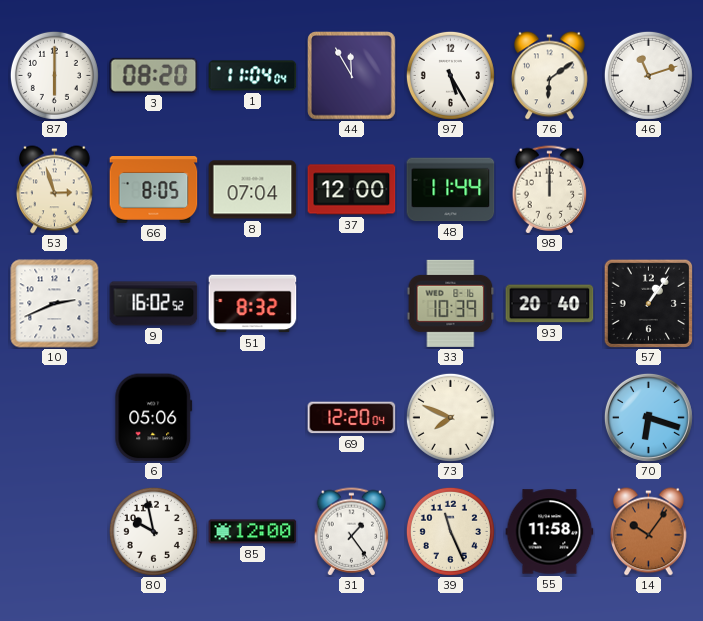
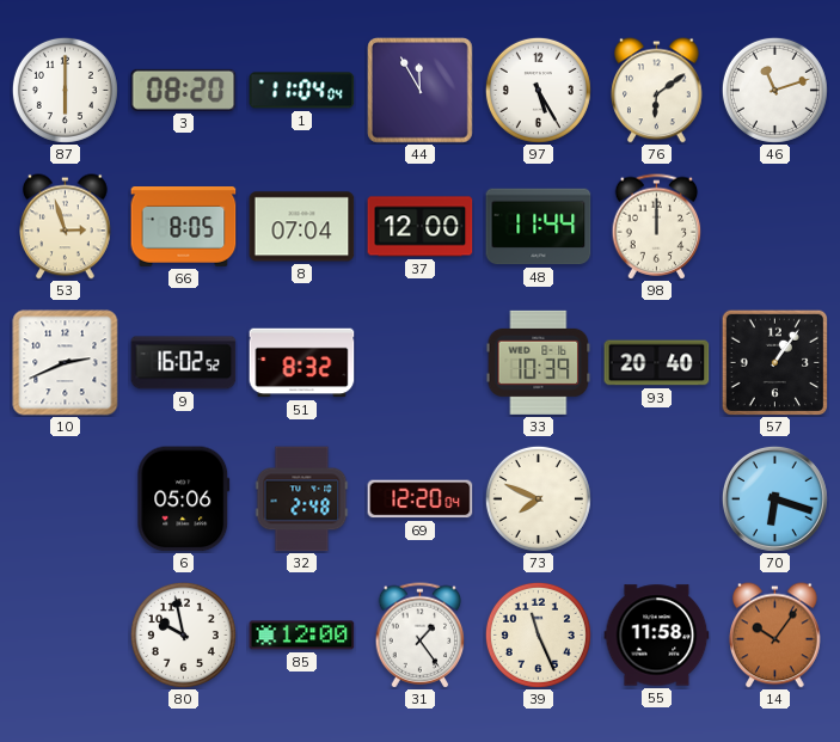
32: none -> 2:48 (302, 499)
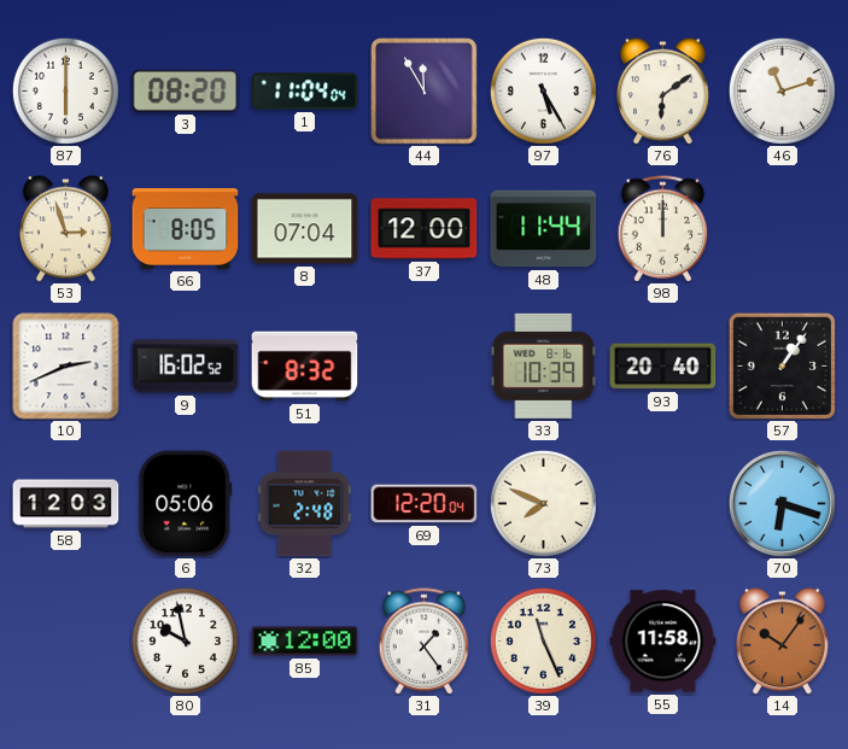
58: none -> 12:03 (66, 504)
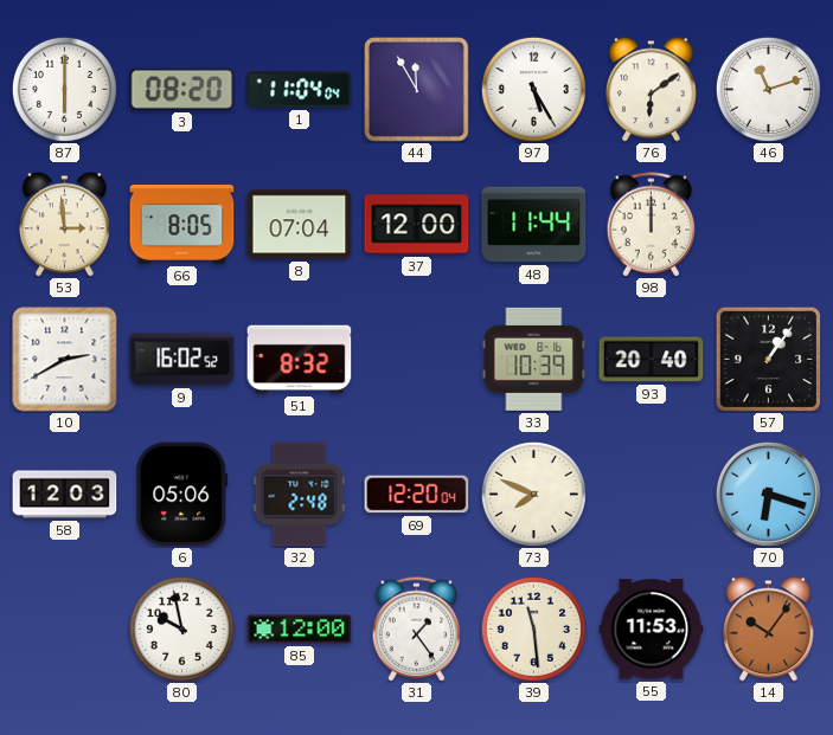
53: 2:57 -> 2:59 (65, 225)
10: 2:41 -> 2:40 (65, 360)
39: 11:26 -> 11:29 (533, 628)
55: 11:58 -> 11:53 (652, 630)
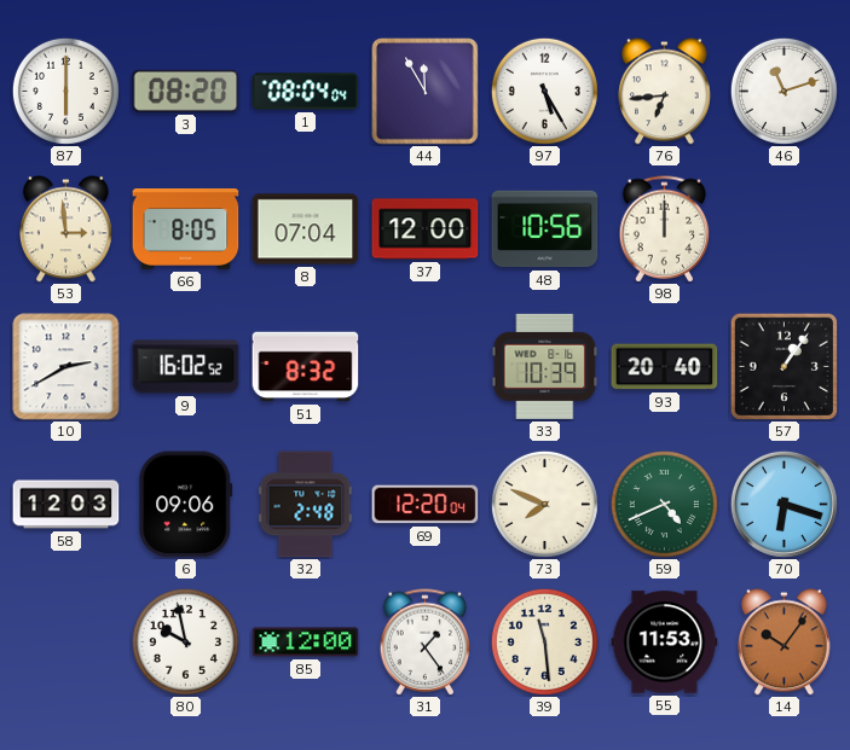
1: 11:04 -> 08:04 (306, 92)
76: 6:09 -> 6:44 (665, 92)
48: 11:44 -> 10:56 (545, 229)
6: 05:06 -> 09:06 (186, 505)
59: none -> 4:41 (664, 504)
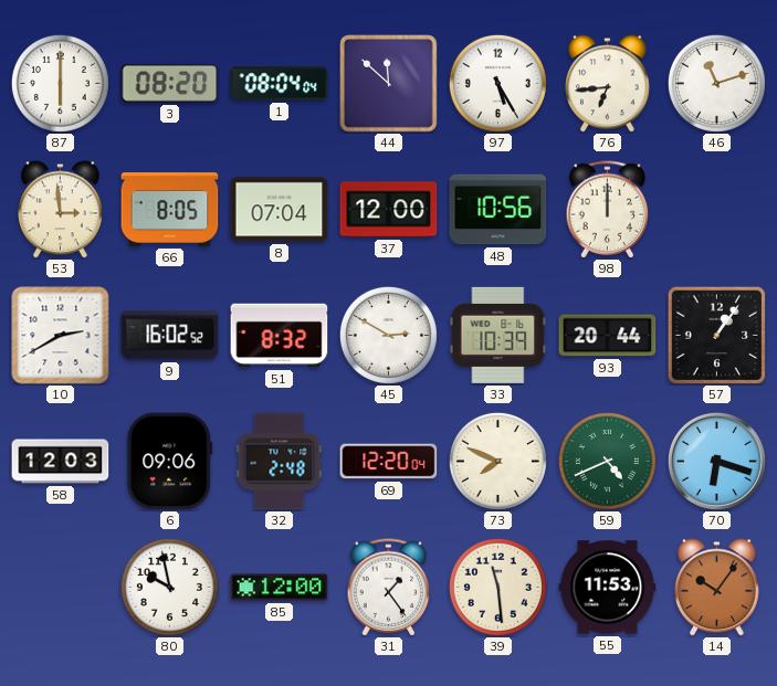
44: 11:55 -> 11:52 (389, 84)
45: none -> 2:50 (388, 335)
93: 20:40 -> 20:44 (608, 336)
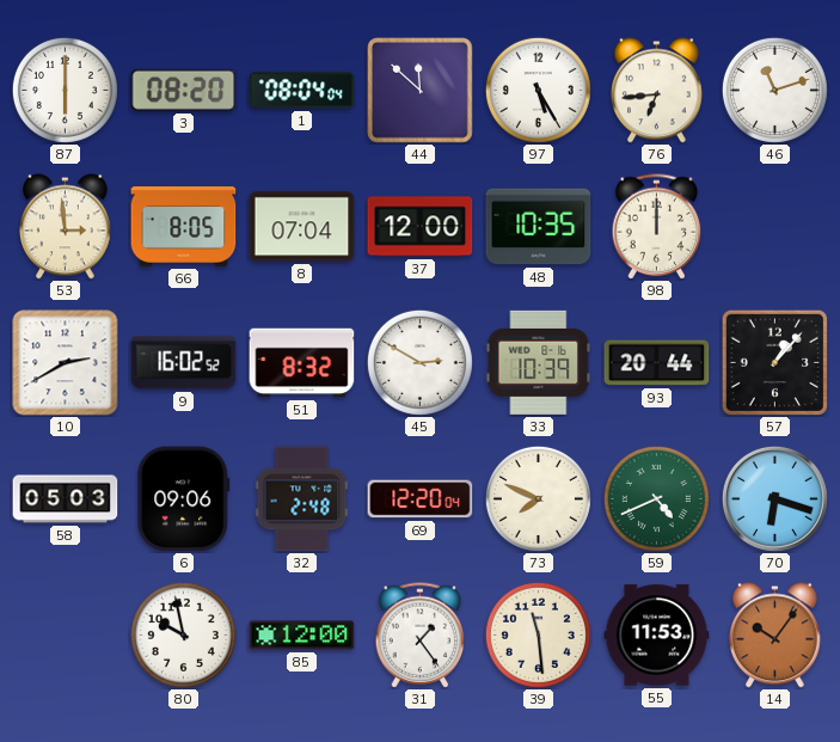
48: 10:56 -> 10:35 (539, 227)
57: 1:06 -> 1:07 (774, 362)
58: 12:03 -> 05:03 (66, 499)
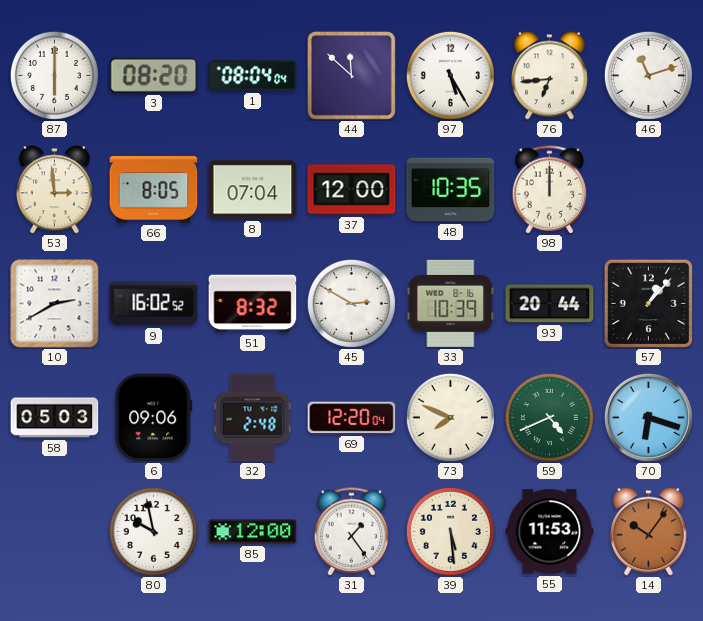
39: 11:29 -> 5:29 (450, 531)
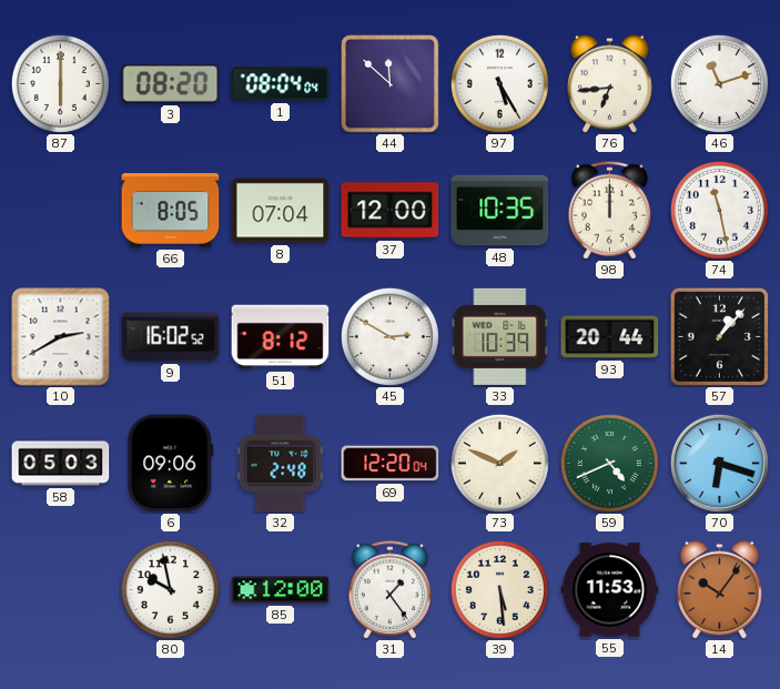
53: 2:59 -> none (55, 190)
74: none -> 11:28 (719, 210)
51: 8:32 -> 8:12 (281, 337)
73: 7:49 -> 1:49 (499, 463)
